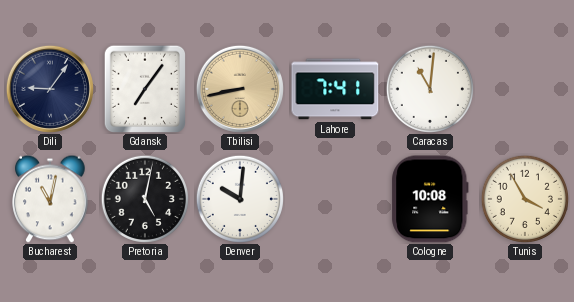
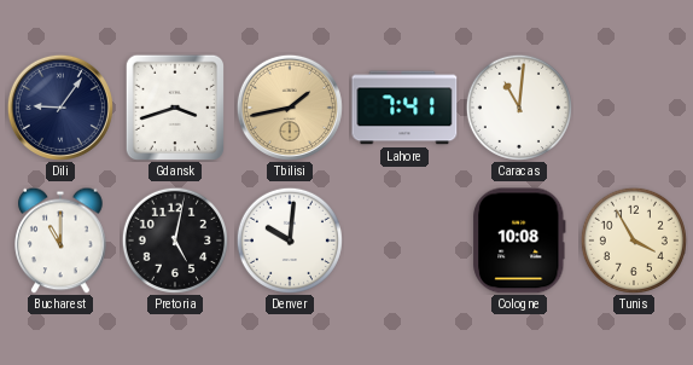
Gdansk: 7:06 -> 3:42 (174, 106)
Tbilisi: 8:43 -> 1:43 (290, 108)
Bucharest: 11:02 -> 11:00 (60, 241)
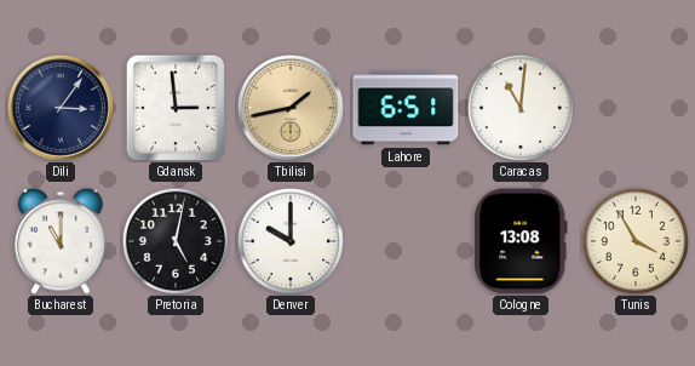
Dili: 9:06 -> 3:06 (61, 108)
Gdansk: 3:42 -> 2:59 (174, 107)
Lahore: 7:41 -> 6:51 (406, 108)
Denver: 10:01 -> 10:00 (291, 241)
Cologne: 10:08 -> 13:08 (521, 241)
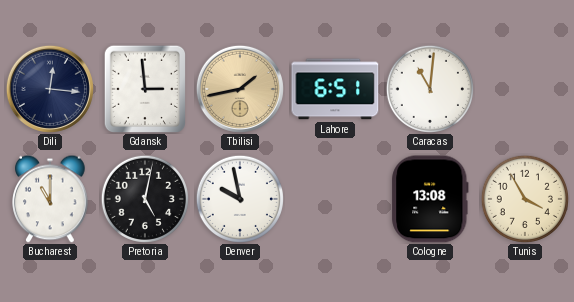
Dili: 3:06 -> 12:16 (50, 89)
Denver: 10:00 -> 9:58 (240, 199)
